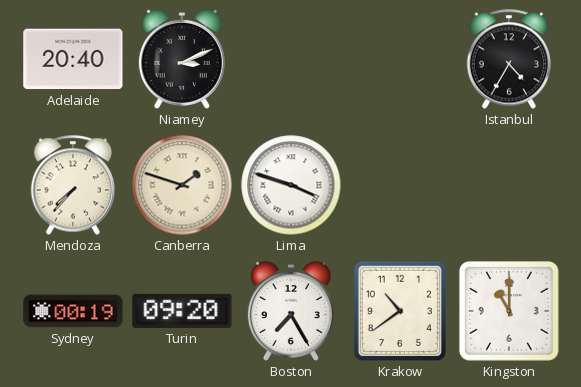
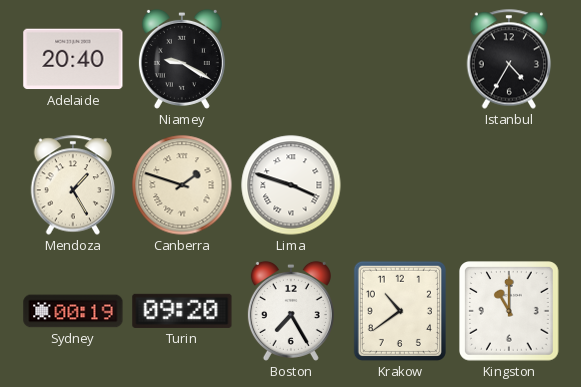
Niamey: 3:11 -> 9:20 (182, 59)
Mendoza: 7:37 -> 1:25 (73, 185)
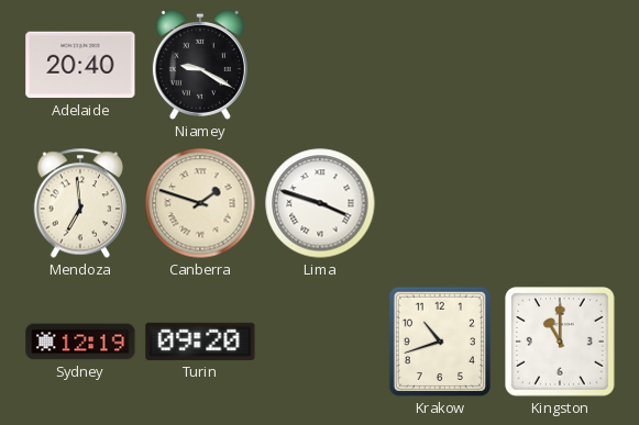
Istanbul: 4:35 -> none (509, 59)
Mendoza: 1:25 -> 6:59 (80, 203)
Sydney: 00:19 -> 12:19 (80, 342)
Boston: 7:25 -> none (291, 311)
Krakow: 10:39 -> 10:42 (440, 342)
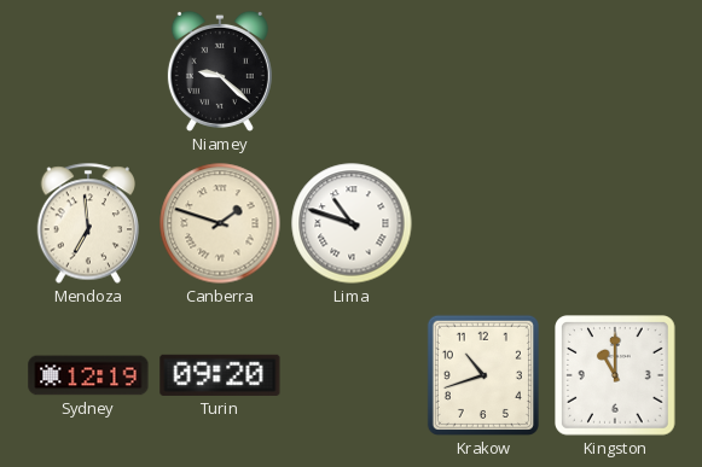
Adelaide: 20:40 -> none (80, 65)
Niamey: 9:20 -> 9:22 (220, 71)
Lima: 3:48 -> 10:48 (352, 223)
